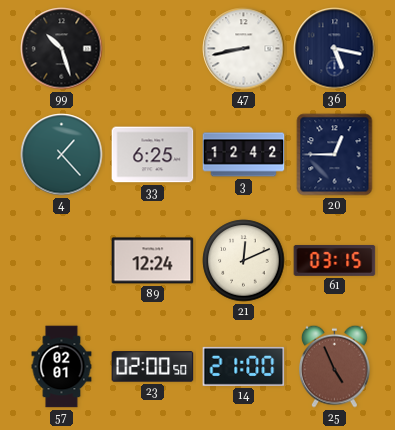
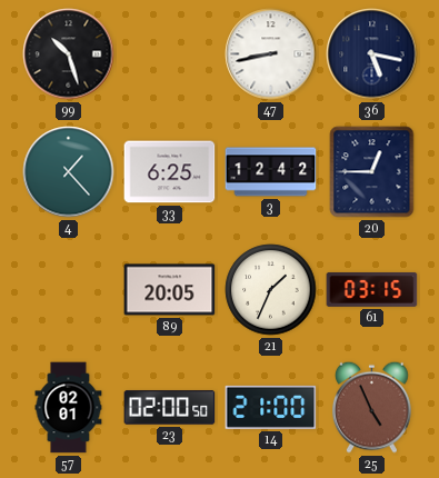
89: 12:24 -> 20:05 (170, 290)
21: 12:11 -> 1:34 (271, 290)
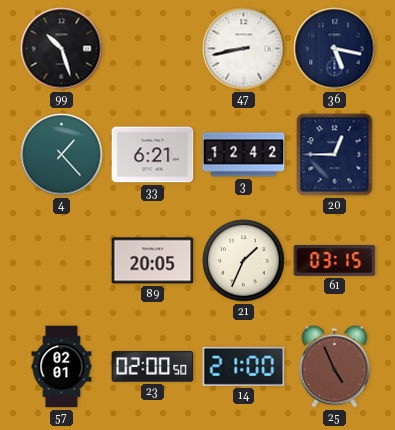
33: 6:25 -> 6:21 (153, 155)
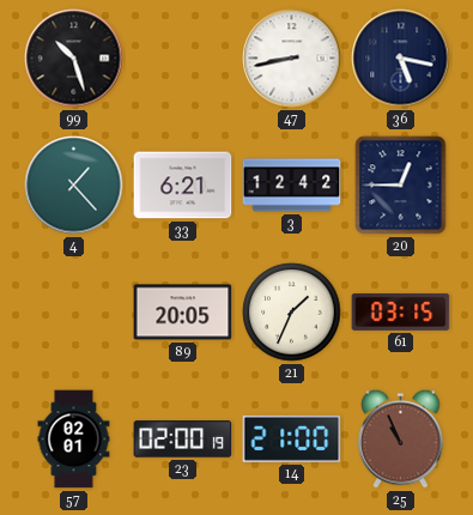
23: 02:00:50 -> 02:00:19 (183, 440)
25: 4:56 -> 10:56 (401, 438)
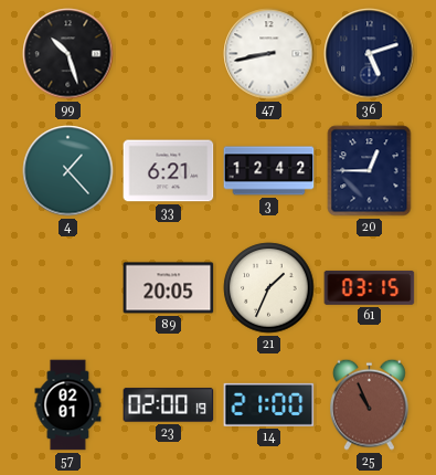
36: 5:17 -> 5:12 (370, 54)
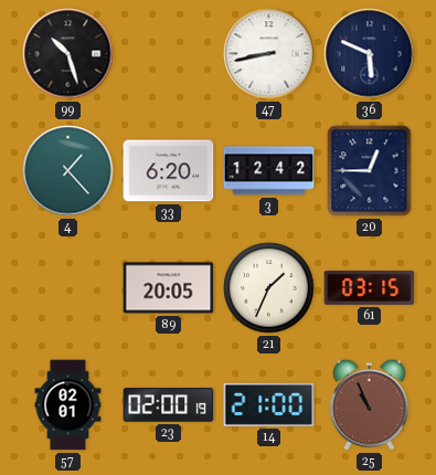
36: 5:12 -> 5:49 (370, 54)
33: 6:21 -> 6:20 (169, 171)
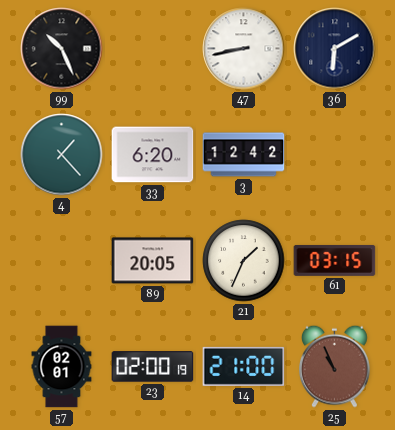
99: 10:27 -> 10:26 (62, 49)
36: 5:49 -> 6:10 (335, 49)
20: 12:45 -> none (370, 171)
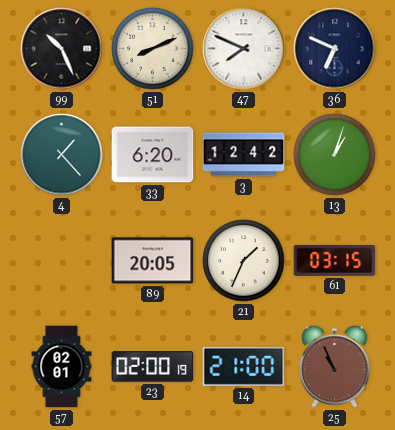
51: none -> 8:11 (153, 49)
47: 8:43 -> 7:49 (244, 49)
36: 6:10 -> 6:49 (335, 49)
13: none -> 1:03 (335, 155)
